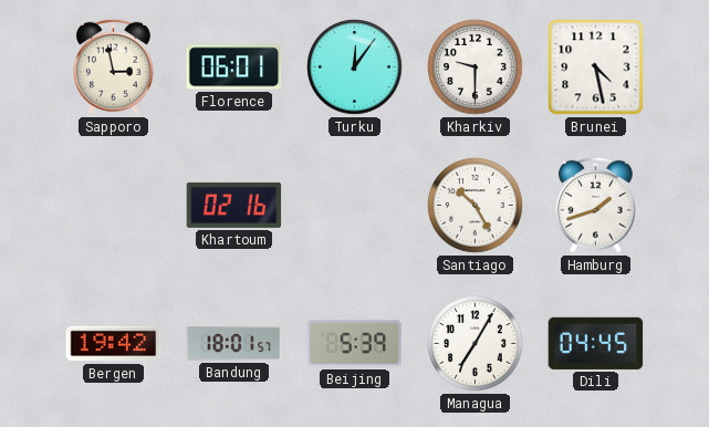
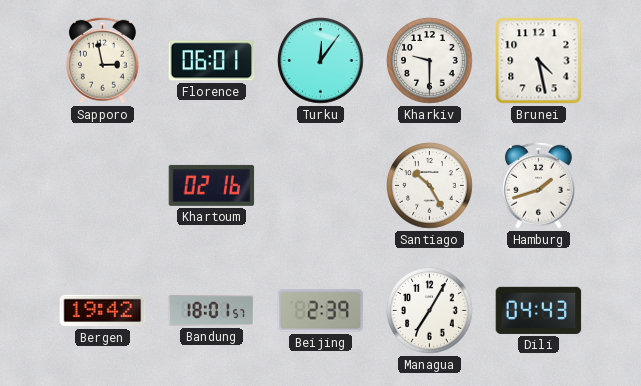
Beijing: 5:39 -> 2:39 (321, 311)
Dili: 04:45 -> 04:43 (539, 310)
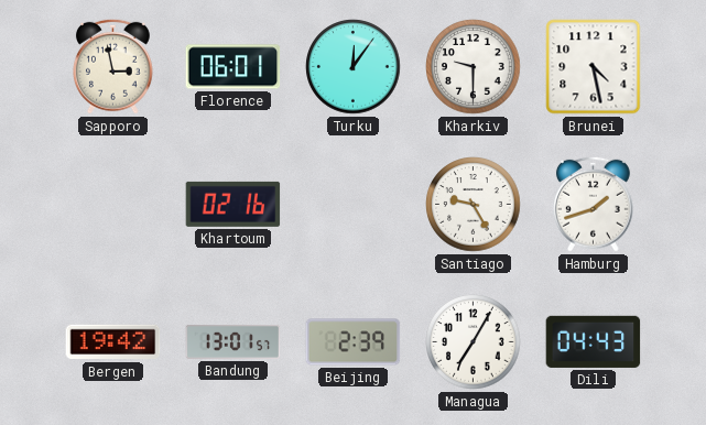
Santiago: 10:25 -> 9:25 (474, 205)
Bandung: 18:01 -> 13:01 (233, 341)
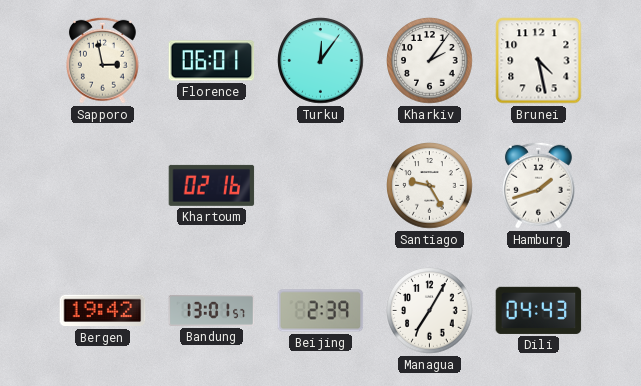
Kharkiv: 9:30 -> 2:06 (430, 61)
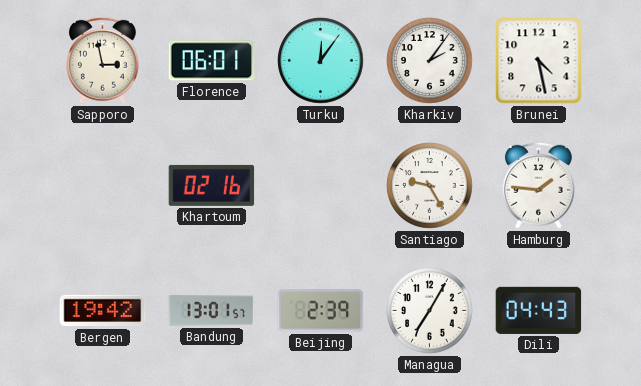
Hamburg: 1:42 -> 1:46 (538, 185)
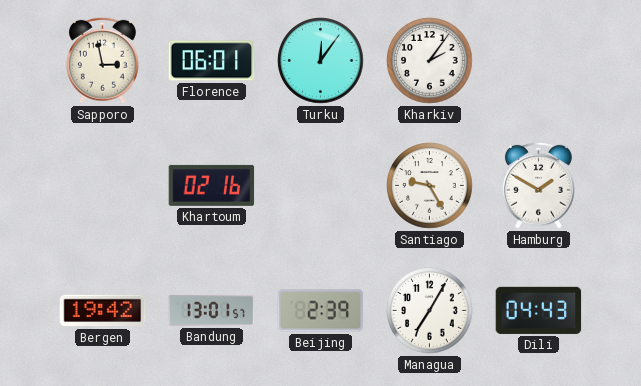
Brunei: 4:28 -> none (539, 61)
Hamburg: 1:46 -> 1:50 (538, 185)
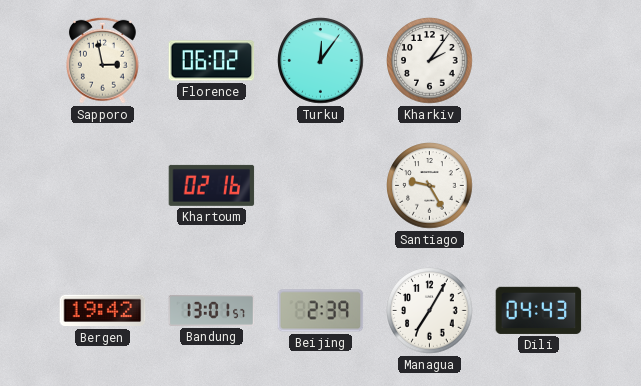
Florence: 06:01 -> 06:02 (212, 61)
Hamburg: 1:50 -> none (538, 185)
